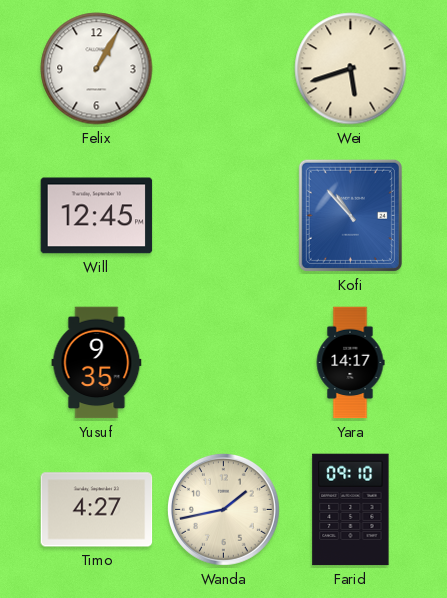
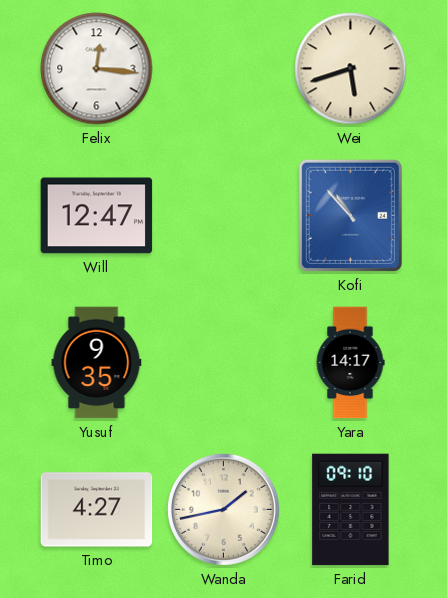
Felix: 1:05 -> 12:16 (97, 69)
Will: 12:45 -> 12:47 (97, 216)
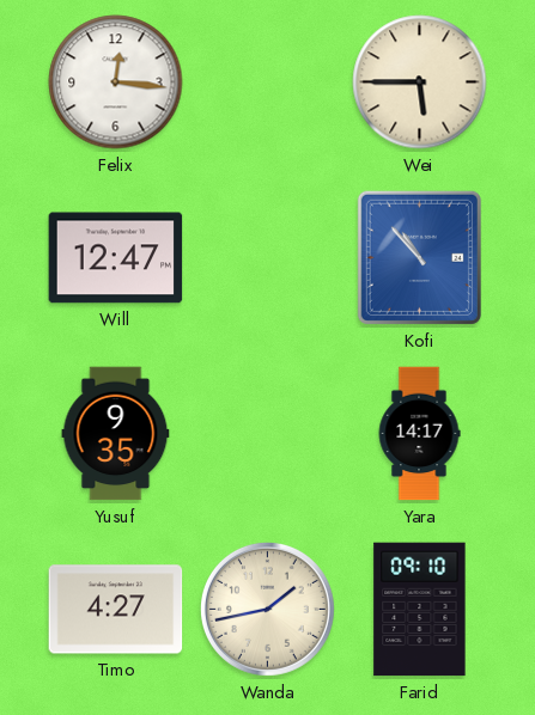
Wei: 5:42 -> 5:45 (420, 82)
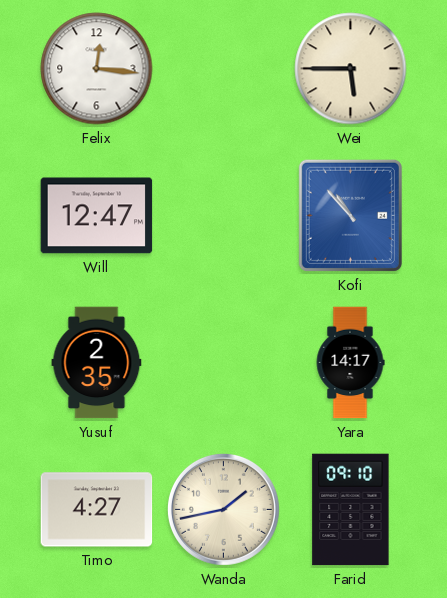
Yusuf: 9:35 -> 2:35 (97, 363)
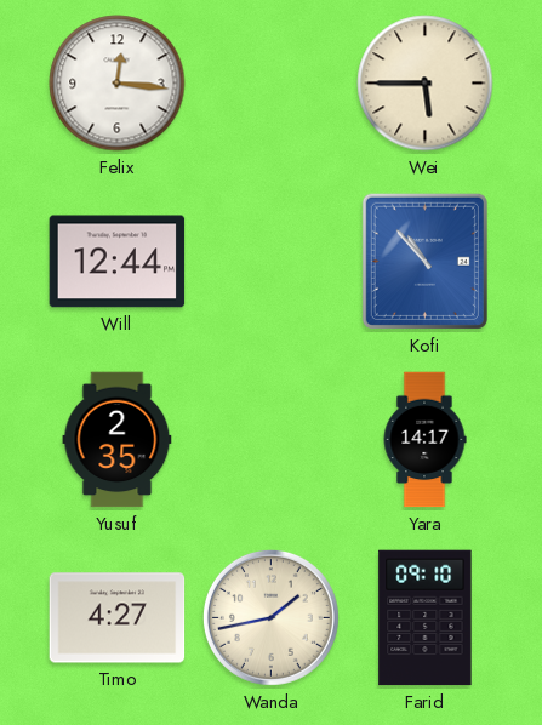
Will: 12:47 -> 12:44 (118, 262)
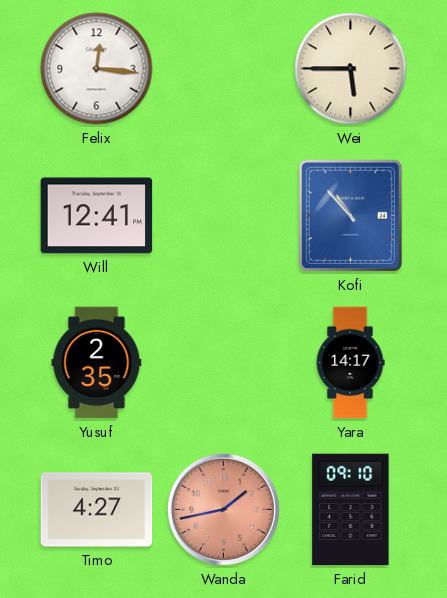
Will: 12:44 -> 12:41 (97, 216)
Wanda dial: cream -> salmon (223, 509)
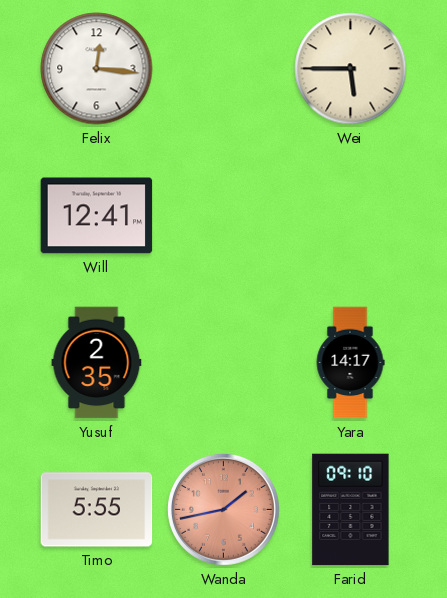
Kofi: 10:53 -> none (350, 215)
Timo: 4:27 -> 5:55 (97, 510)
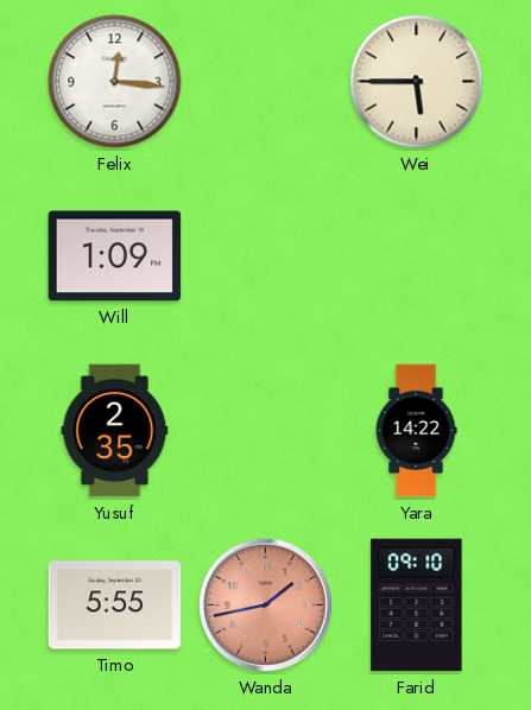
Will: 12:41 -> 1:09 (115, 256)
Yara: 14:17 -> 14:22 (416, 431)
